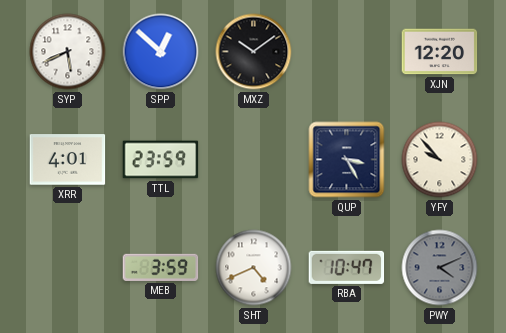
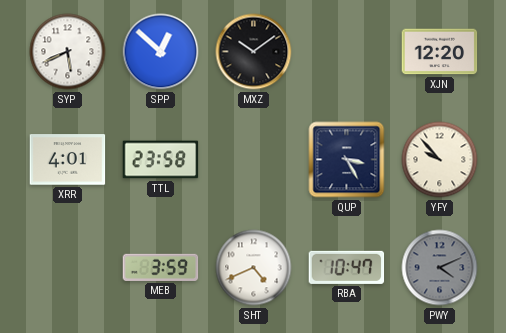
TTL: 23:59 -> 23:58 (161, 160)
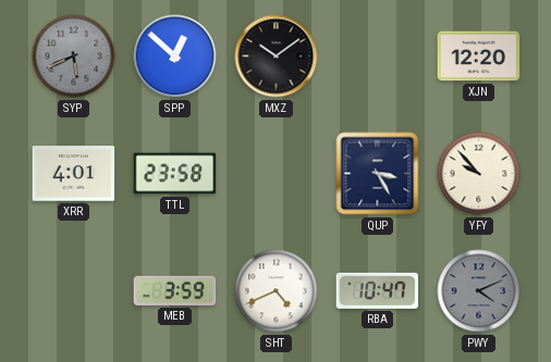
SYP dial: white -> grey (74, 57)
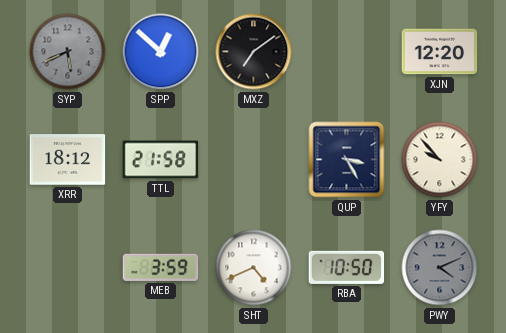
MXZ: 10:09 -> 7:09 (254, 52)
XRR: 4:01 -> 18:12 (68, 160)
TTL: 23:58 -> 21:58 (161, 160)
RBA: 10:47 -> 10:50 (347, 267)
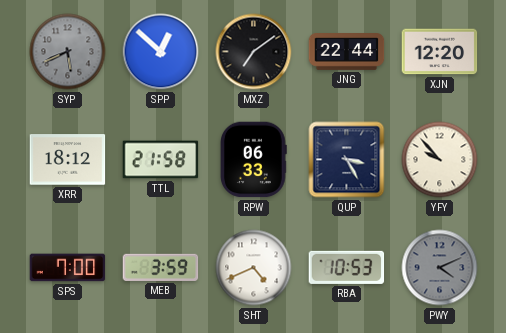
JNG: none -> 22:44 (347, 52)
RPW: none -> 06:33 (254, 160)
SPS: none -> 7:00 (68, 268)
RBA: 10:50 -> 10:53 (347, 267)
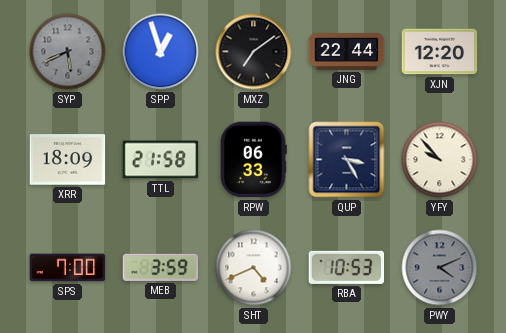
SPP: 12:52 -> 12:57 (161, 52)
XRR: 18:12 -> 18:09 (68, 160)
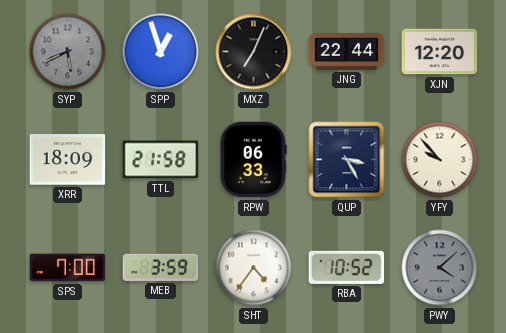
MXZ: 7:09 -> 7:04 (254, 52)
SHT: 4:41 -> 4:36 (254, 268)
RBA: 10:53 -> 10:52 (347, 267)
PWY: 4:11 -> 4:08 (440, 268)
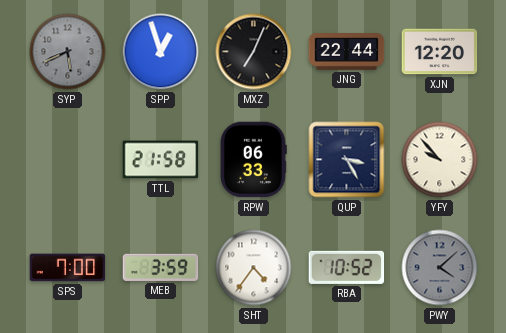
XRR: 18:09 -> none (68, 160)
